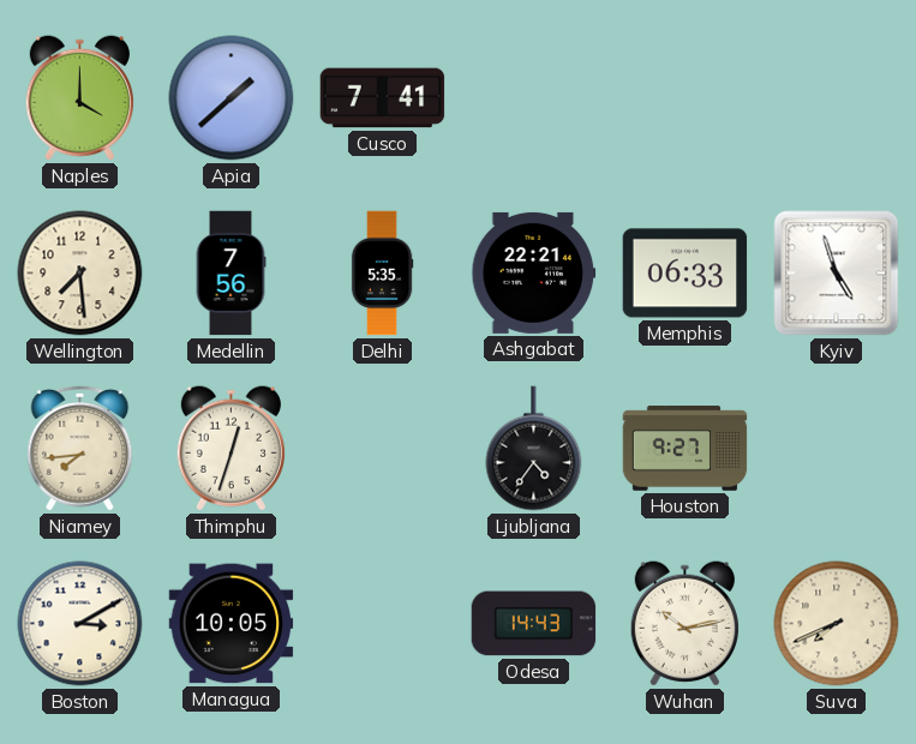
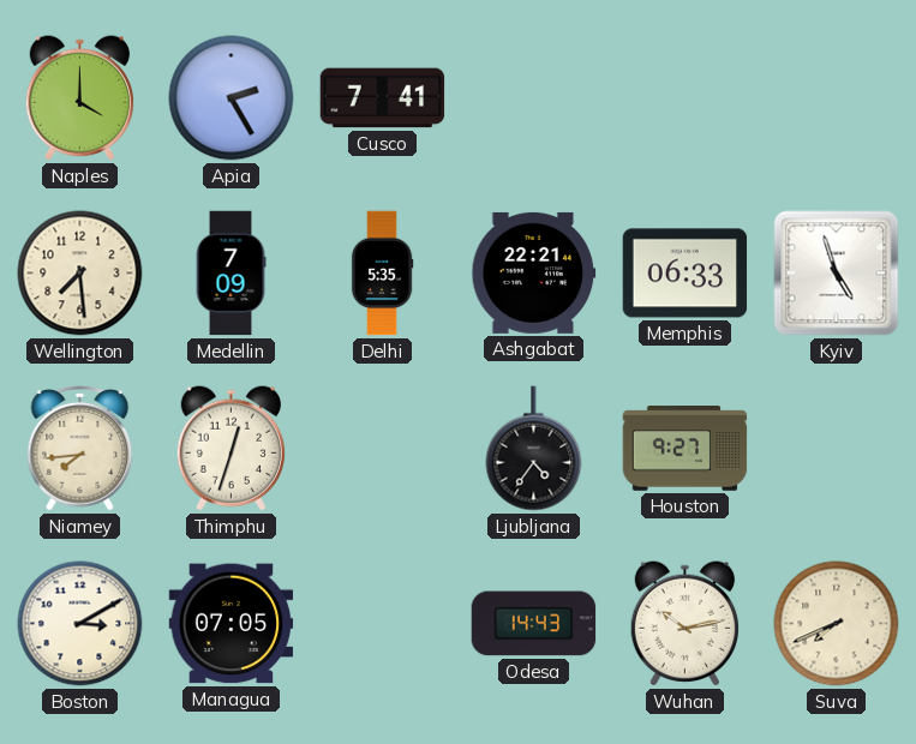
Apia: 1:38 -> 2:25 (232, 98)
Medellin: 7:56 -> 7:09 (231, 274)
Managua: 10:05 -> 07:05 (232, 624)
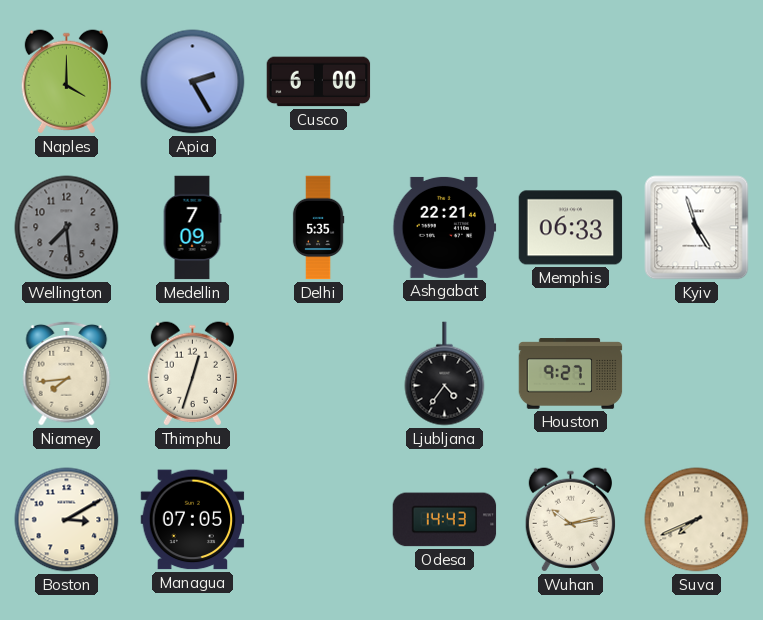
Cusco: 7:41 -> 6:00 (319, 82)
Wellington dial: cream -> grey (67, 228)
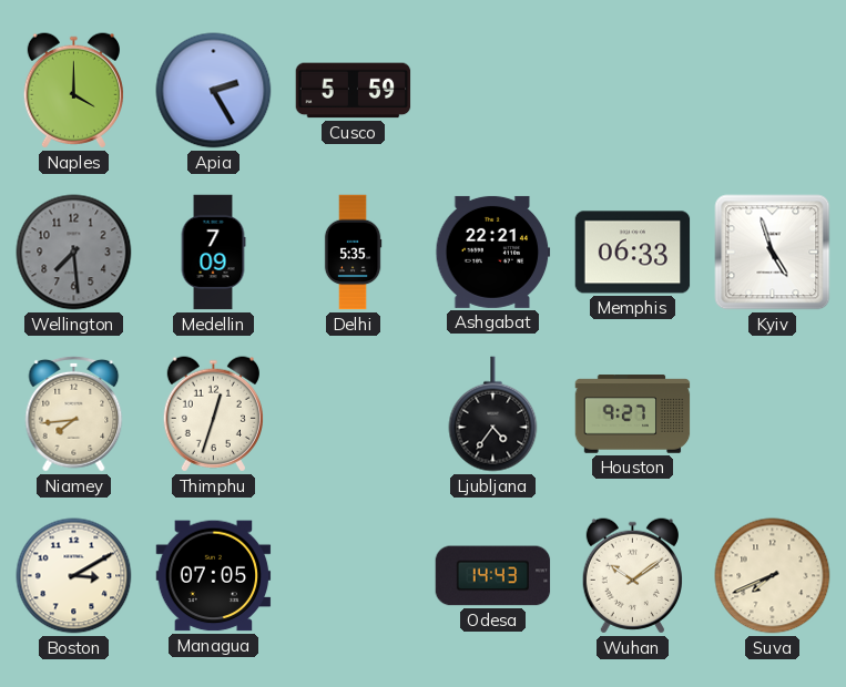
Cusco: 6:00 -> 5:59 (354, 91)
Wuhan: 10:13 -> 10:09 (632, 576)
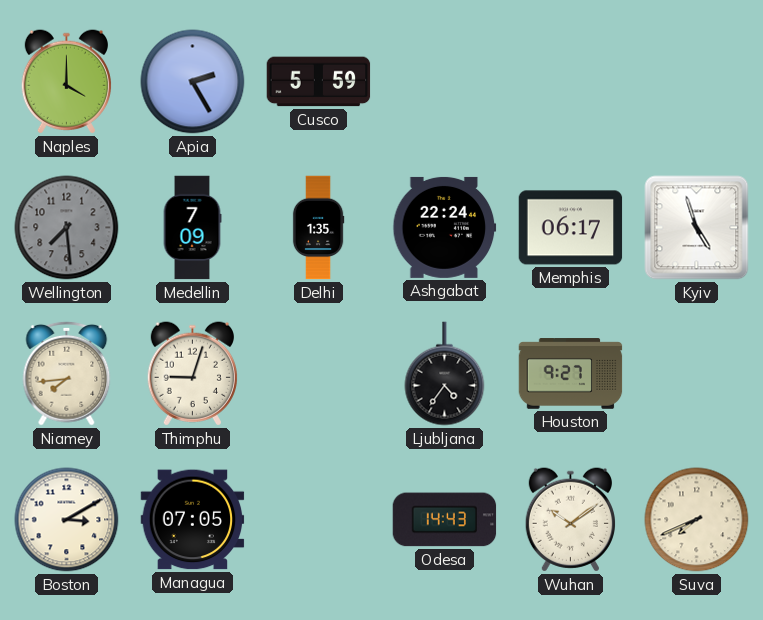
Delhi: 5:35 -> 1:35 (318, 228)
Ashgabat: 22:21 -> 22:24 (445, 227)
Memphis: 06:33 -> 06:17 (571, 228)
Thimphu: 12:33 -> 9:03 (192, 374)
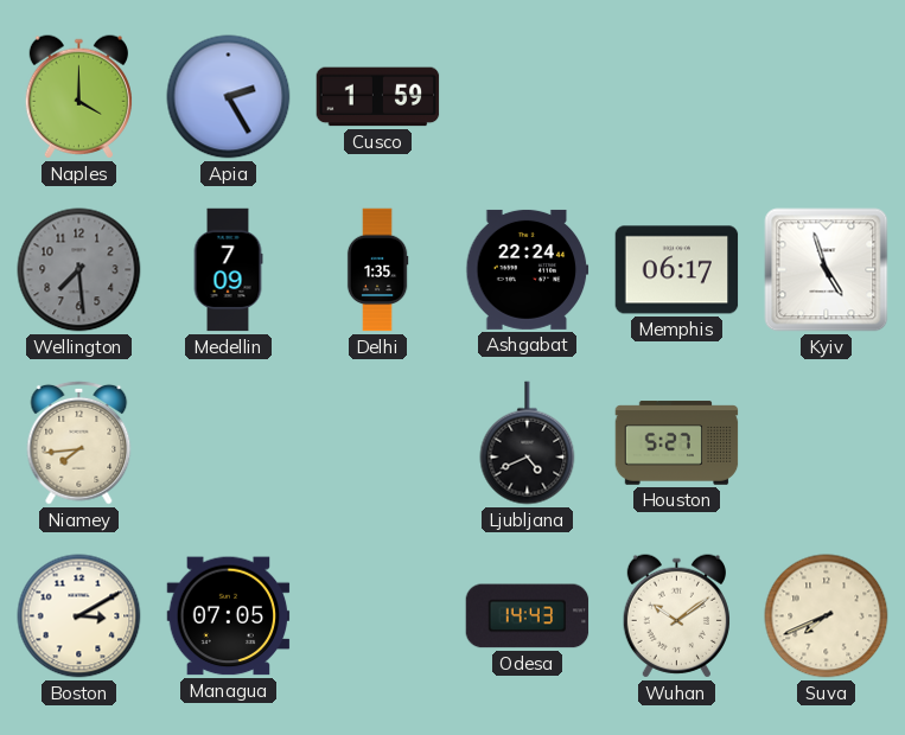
Cusco: 5:59 -> 1:59 (378, 97)
Thimphu: 9:03 -> none (192, 374)
Ljubljana: 4:36 -> 4:41 (528, 443)
Houston: 9:27 -> 5:27 (677, 443)
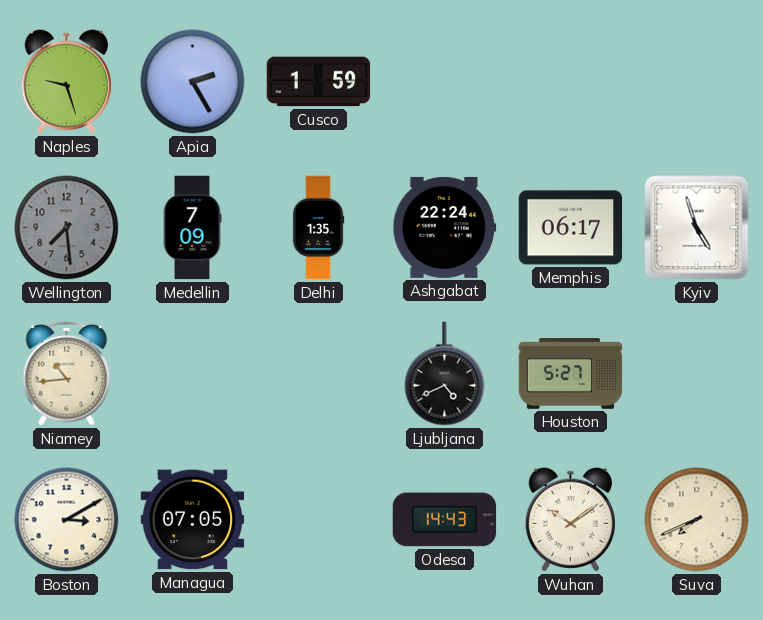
Naples: 4:00 -> 9:27 (66, 82)
Niamey: 7:44 -> 10:44 (67, 373)
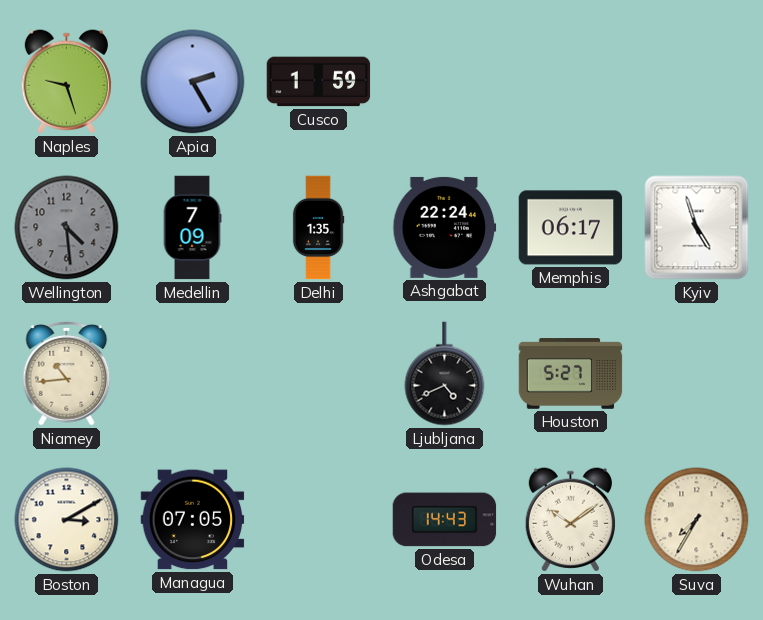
Wellington: 7:29 -> 4:29 (67, 228)
Suva: 7:41 -> 7:35 (697, 520)
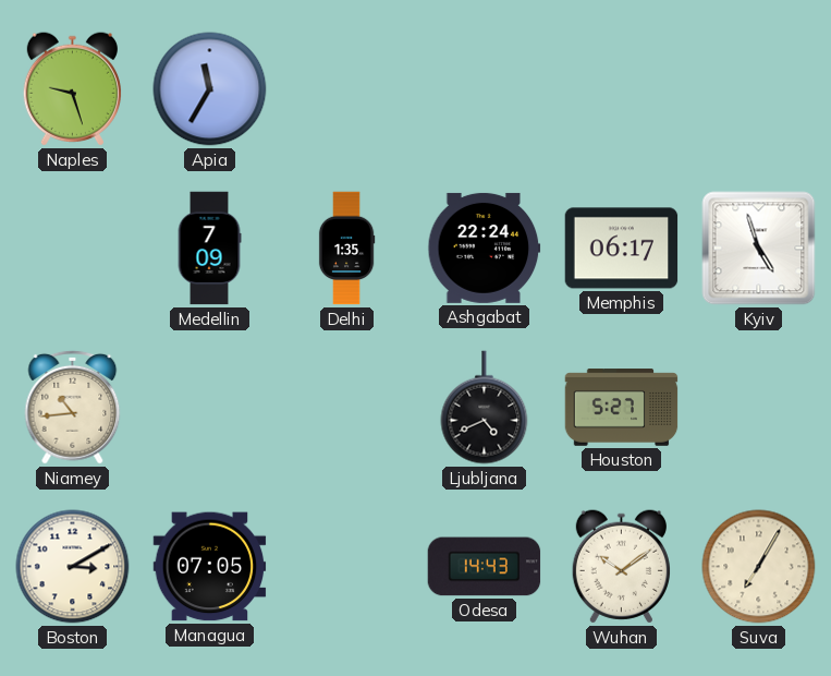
Apia: 2:25 -> 11:35 (210, 89)
Cusco: 1:59 -> none (319, 82)
Wellington: 4:29 -> none (67, 228)
Suva: 7:35 -> 7:05 (759, 567)
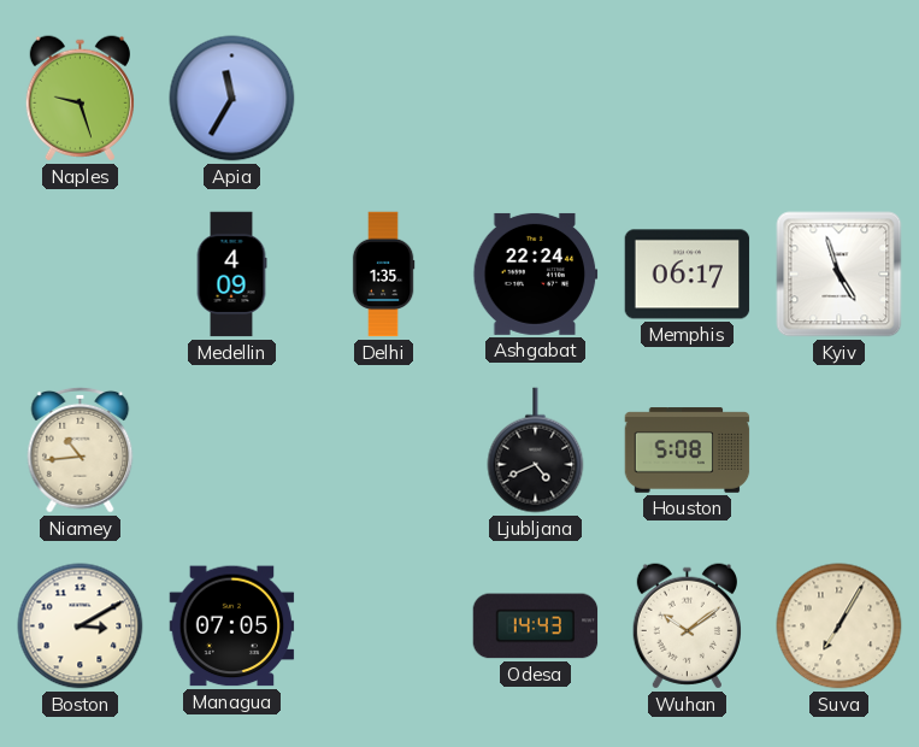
Medellin: 7:09 -> 4:09 (231, 275)
Houston: 5:27 -> 5:08 (688, 451)
